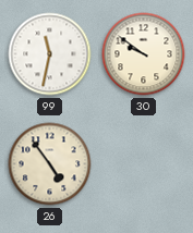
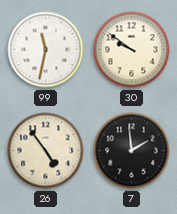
7: none -> 1:59 (132, 151)
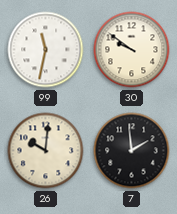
26: 4:54 -> 10:01 (46, 151)
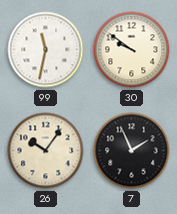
26: 10:01 -> 10:06 (46, 151)
7: 1:59 -> 1:56 (132, 151)
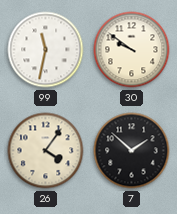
26: 10:06 -> 4:06 (46, 151)
7: 1:56 -> 1:52 (132, 151)
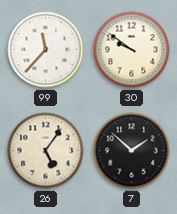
99: 11:32 -> 11:37 (46, 50)
26: 4:06 -> 5:06 (46, 151)
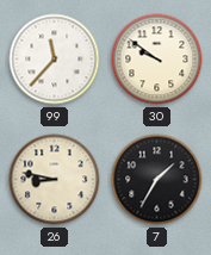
26: 5:06 -> 8:47 (55, 180)
7: 1:52 -> 1:35 (157, 180)
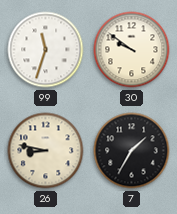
99: 11:37 -> 11:33 (46, 50)
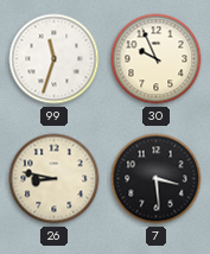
30: 9:51 -> 9:56 (157, 59)
7: 1:35 -> 3:29 (157, 179)
